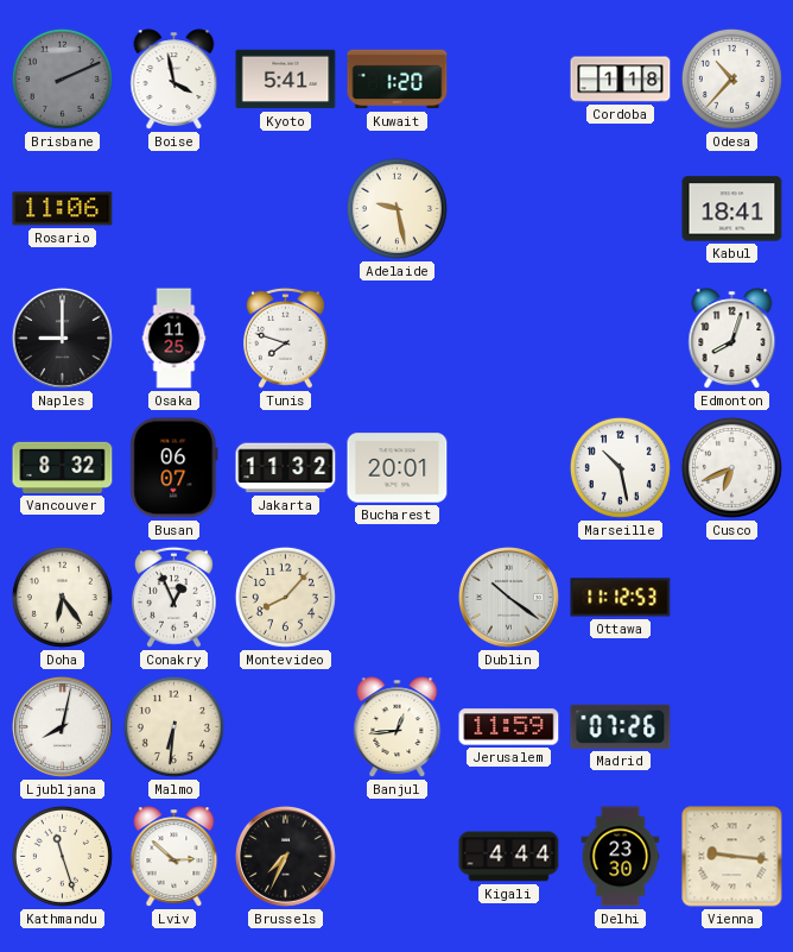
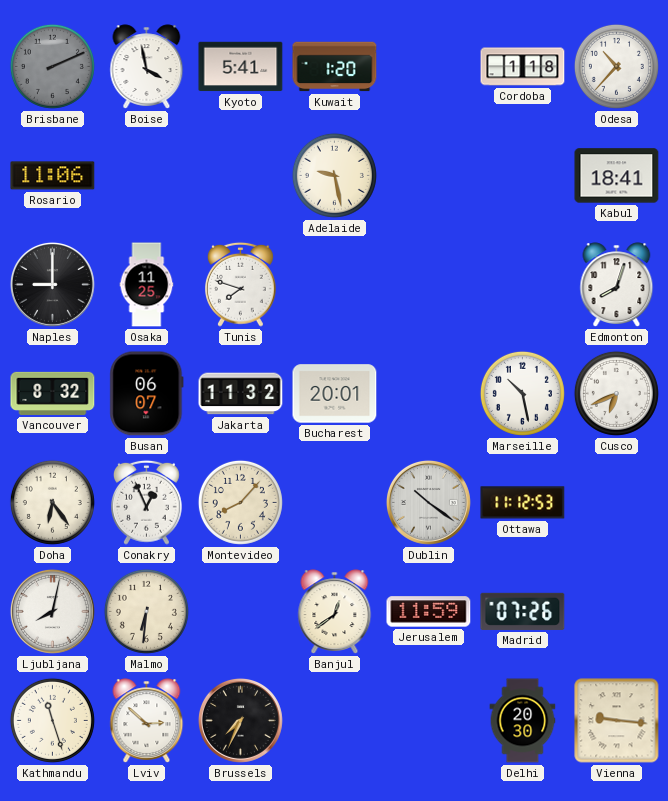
Banjul: 12:44 -> 12:39 (335, 612)
Kigali: 4:44 -> none (509, 857)
Delhi: 23:30 -> 20:30 (523, 721)
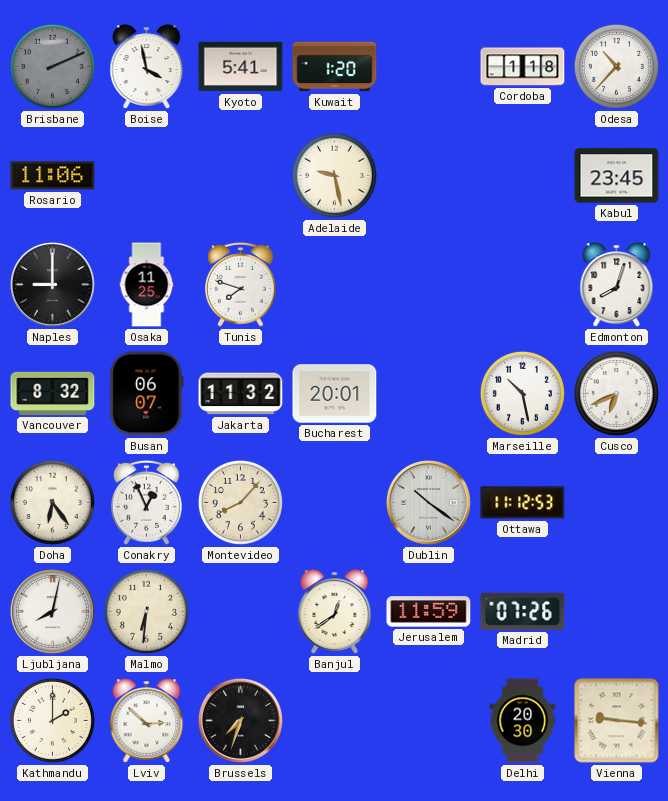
Kabul: 18:41 -> 23:45 (617, 176)
Kathmandu: 11:27 -> 2:00 (52, 720)
Brussels: 7:34 -> 7:33 (240, 720)
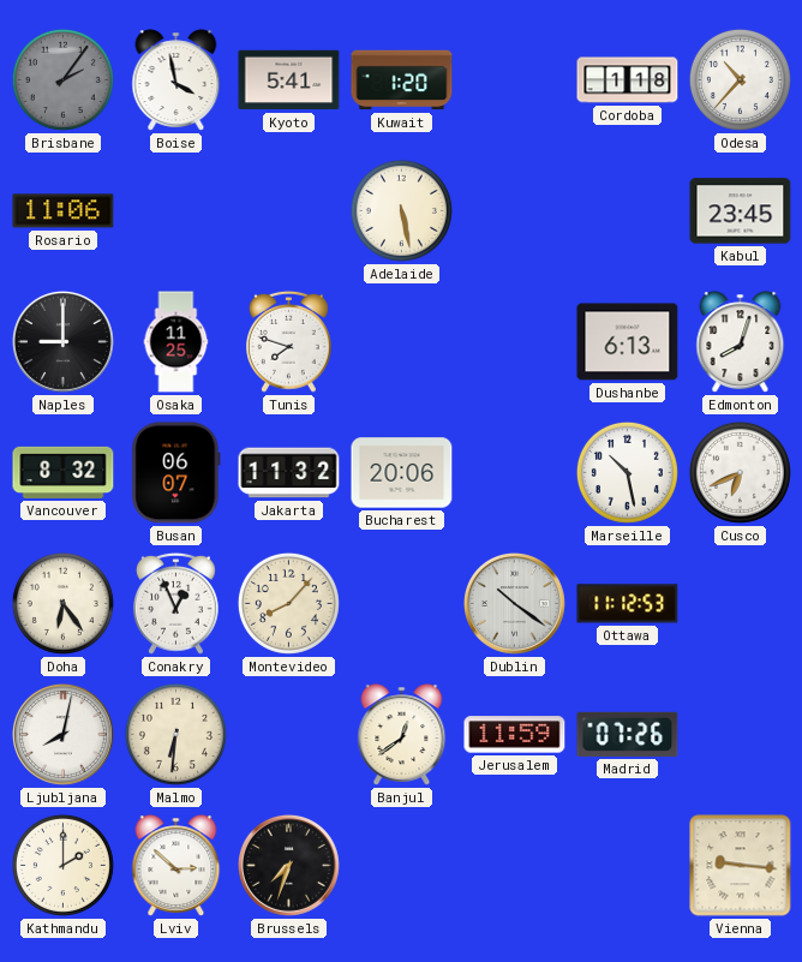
Brisbane: 2:11 -> 2:06 (62, 79)
Adelaide: 9:28 -> 5:28 (401, 210)
Dushanbe: none -> 6:13 (628, 342)
Bucharest: 20:01 -> 20:06 (402, 473)
Delhi: 20:30 -> none (523, 721)
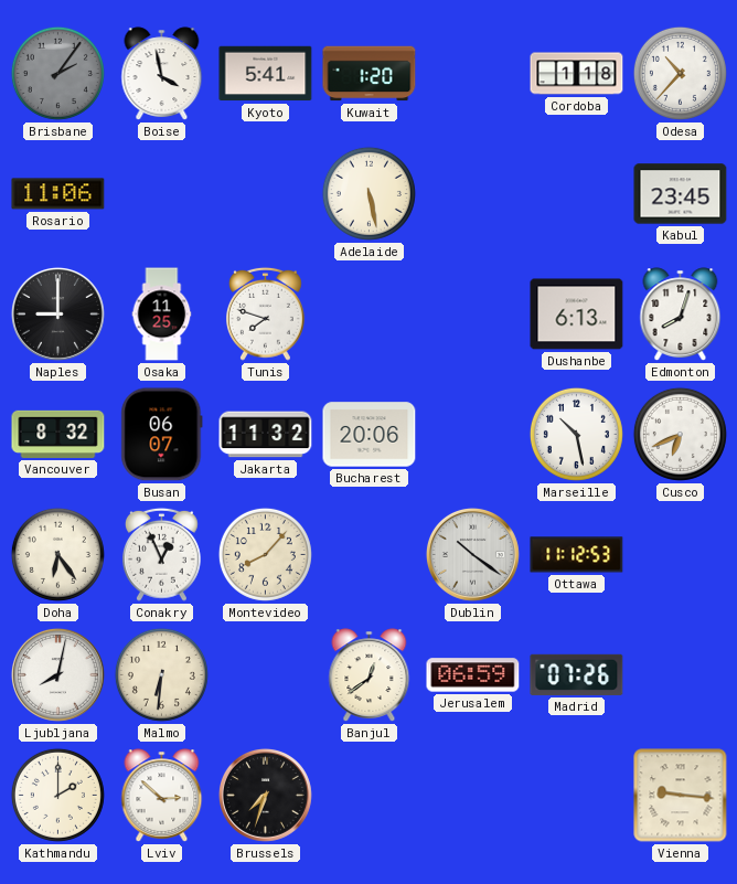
Jerusalem: 11:59 -> 06:59 (473, 675)
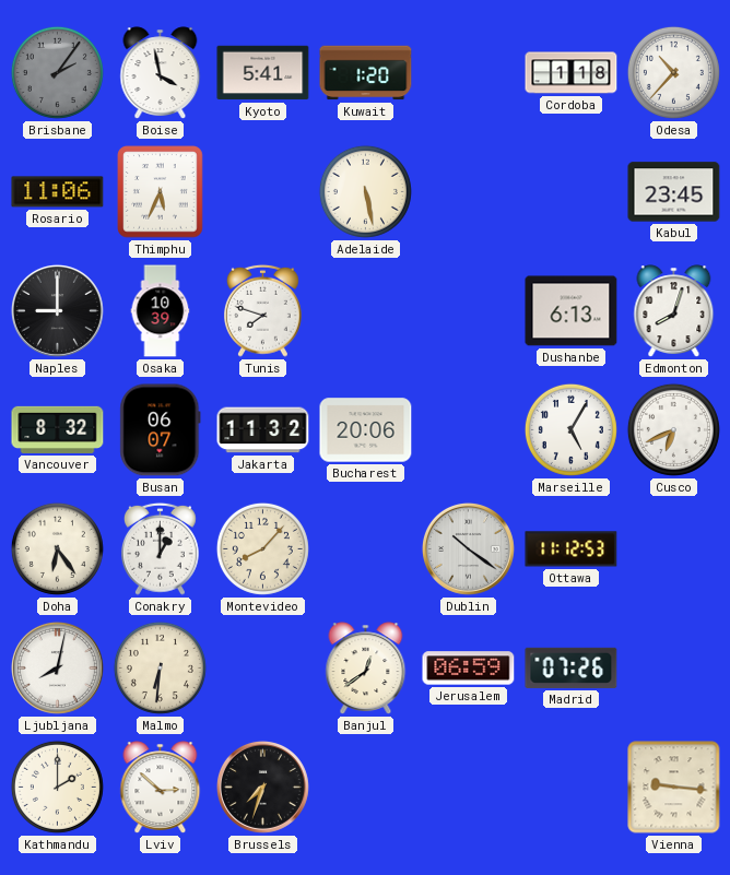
Thimphu: none -> 5:34 (161, 192)
Osaka: 11:25 -> 10:39 (161, 311)
Marseille: 10:28 -> 5:05 (570, 429)
Conakry: 12:56 -> 1:00 (161, 548)
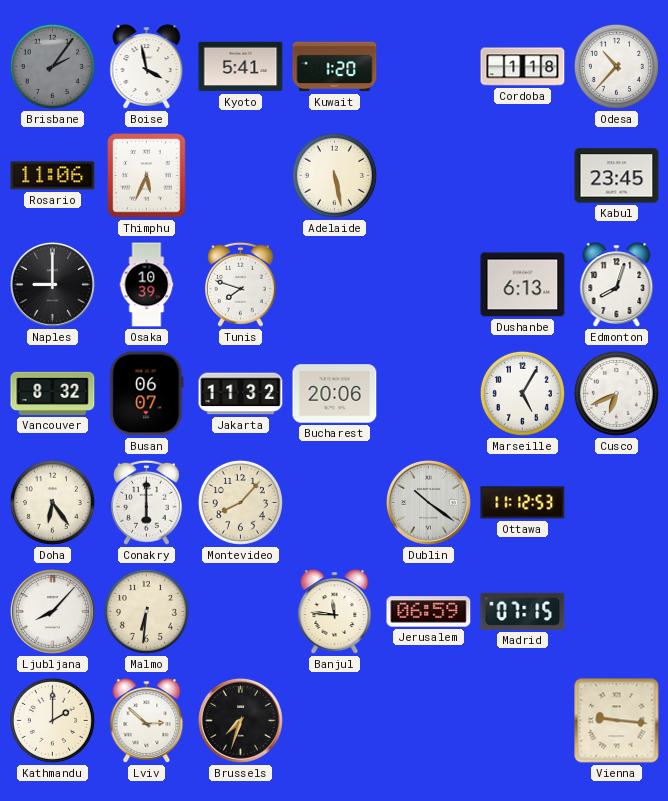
Conakry: 1:00 -> 6:00 (147, 502)
Ljubljana: 8:02 -> 8:07 (52, 611)
Banjul: 12:39 -> 11:46 (335, 612)
Madrid: 07:26 -> 07:15 (523, 611)
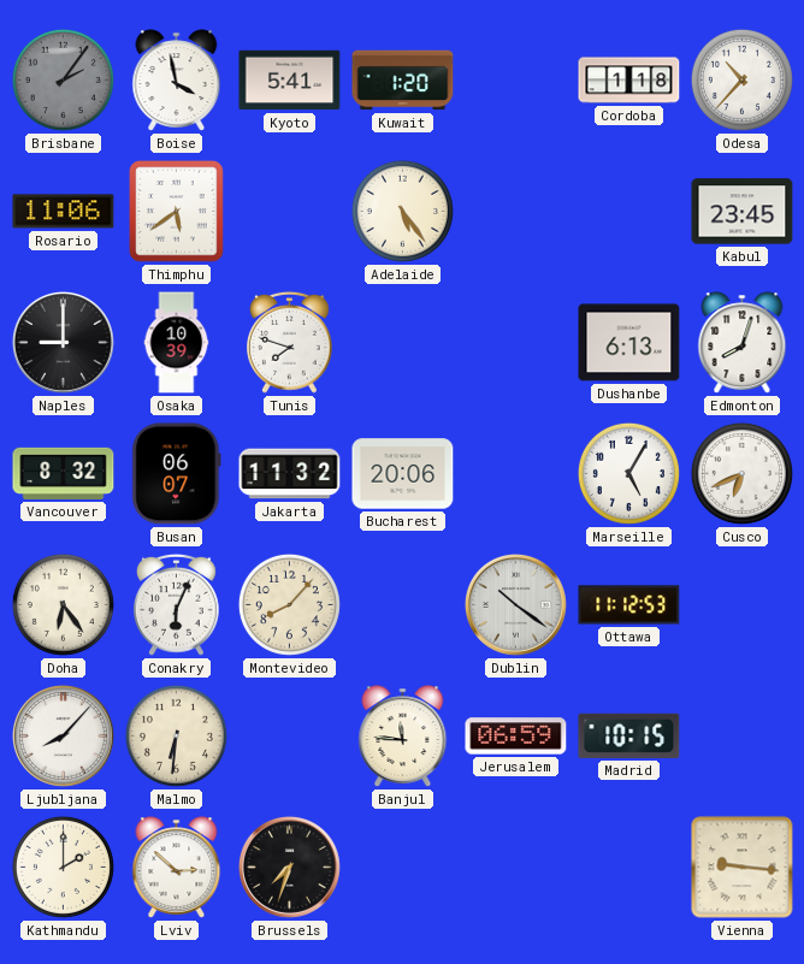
Thimphu: 5:34 -> 5:39 (177, 212)
Adelaide: 5:28 -> 5:24 (402, 211)
Conakry: 6:00 -> 6:04 (177, 604)
Madrid: 07:15 -> 10:15 (629, 735)
